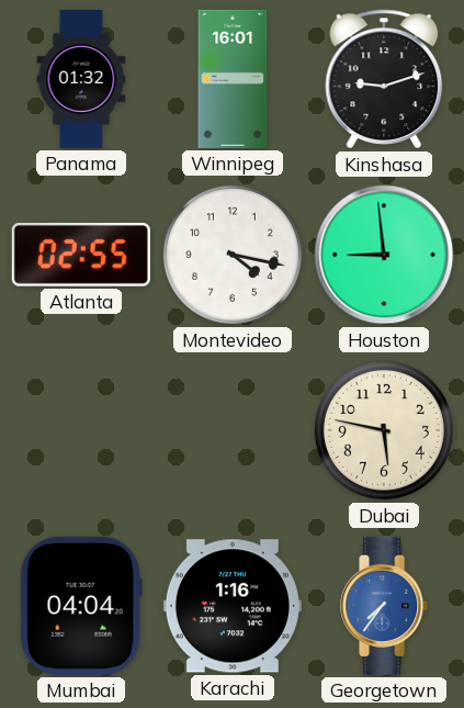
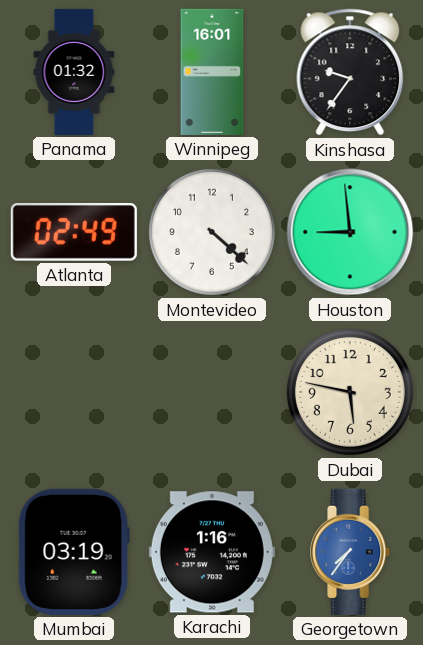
Kinshasa: 9:12 -> 9:36 (350, 72)
Atlanta: 02:55 -> 02:49 (74, 232)
Montevideo: 4:17 -> 4:22 (212, 232)
Mumbai: 04:04 -> 03:19 (74, 552)
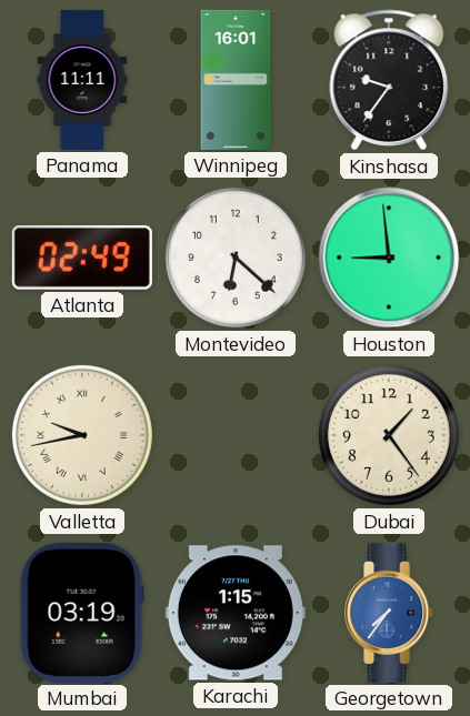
Panama: 01:32 -> 11:11 (82, 80)
Montevideo: 4:22 -> 6:22 (236, 258)
Valletta: none -> 9:43 (82, 435)
Dubai: 5:47 -> 1:24 (389, 435)
Karachi: 1:16 -> 1:15 (236, 613)
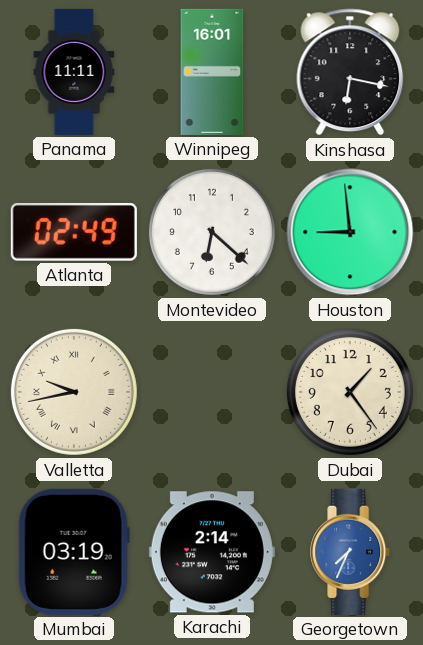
Kinshasa: 9:36 -> 6:17 (350, 72)
Karachi: 1:15 -> 2:14 (212, 552)
Georgetown: 7:36 -> 7:34 (351, 552)
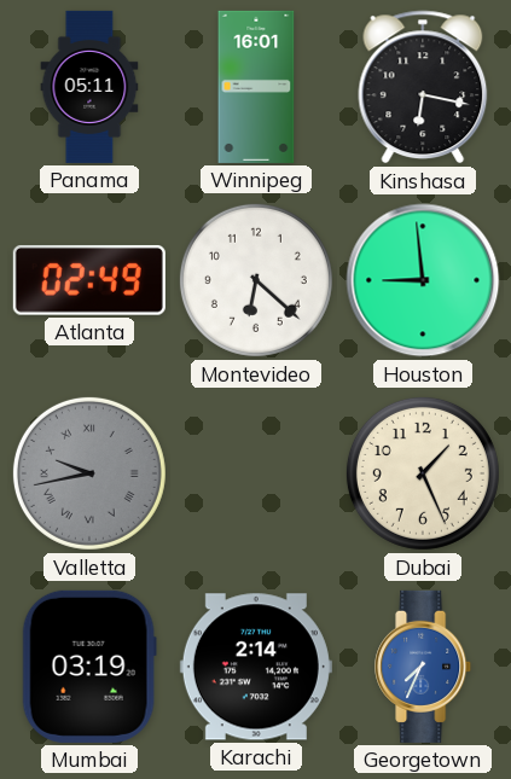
Panama: 11:11 -> 05:11 (89, 87)
Valletta dial: cream -> grey (89, 473)
Dubai: 1:24 -> 1:26 (423, 473)
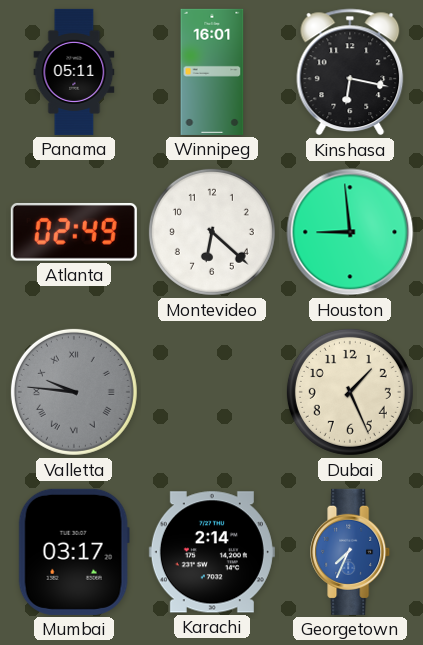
Valletta: 9:43 -> 9:46 (74, 392)
Mumbai: 03:19 -> 03:17 (74, 552)
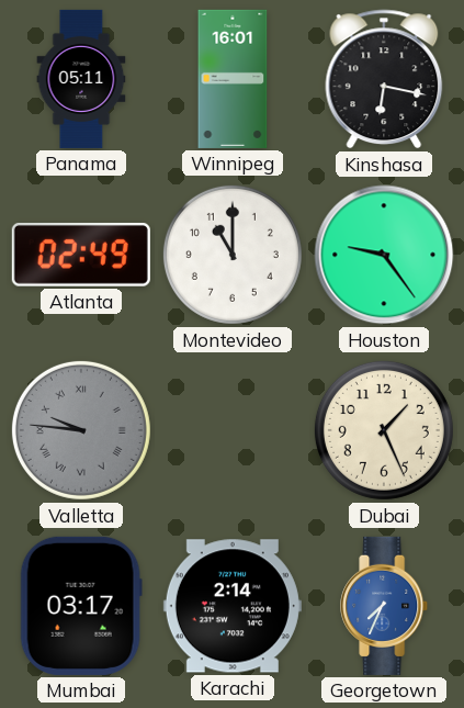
Montevideo: 6:22 -> 11:00 (233, 255)
Houston: 8:59 -> 9:24 (384, 255)
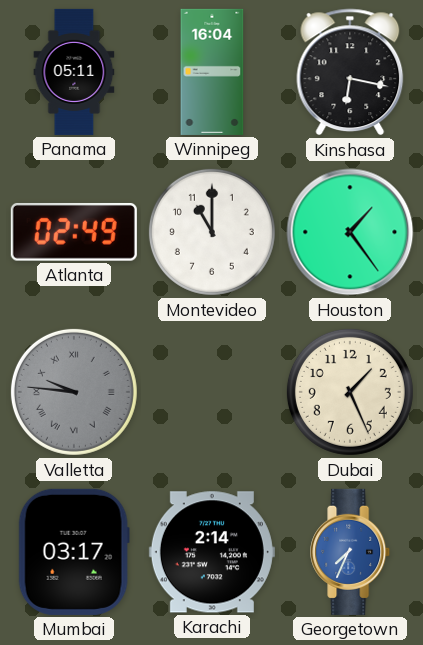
Winnipeg: 16:01 -> 16:04 (212, 72)
Houston: 9:24 -> 1:24 (350, 232)
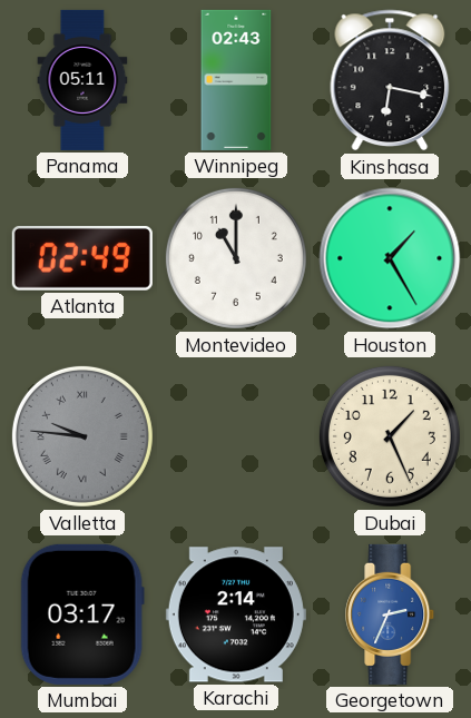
Winnipeg: 16:04 -> 02:43 (236, 80)
Houston: 1:24 -> 1:25 (390, 258)
Georgetown: 7:34 -> 2:34 (391, 614)
